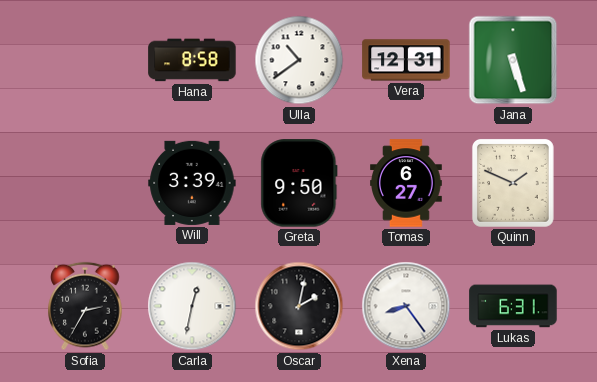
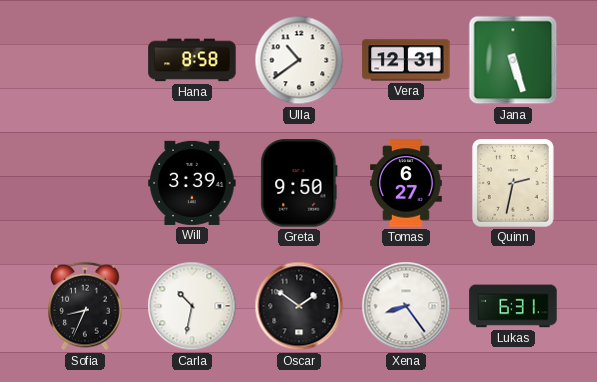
Quinn: 1:49 -> 2:32 (513, 183)
Sofia: 2:35 -> 8:34 (85, 306)
Carla: 12:32 -> 10:32 (192, 306)
Oscar: 2:02 -> 1:51 (299, 306)
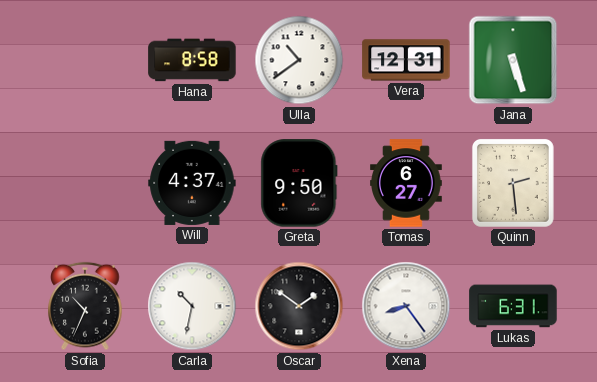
Will: 3:39 -> 4:37 (192, 183)
Quinn: 2:32 -> 2:29 (513, 183)
Sofia: 8:34 -> 10:34 (85, 306)
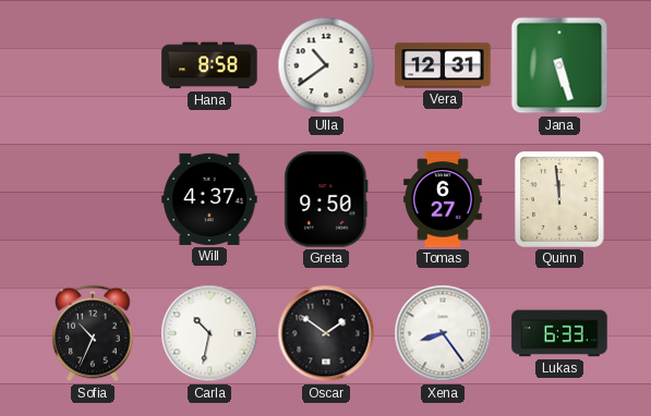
Quinn: 2:29 -> 11:59 (559, 199)
Lukas: 6:31 -> 6:33 (559, 333)
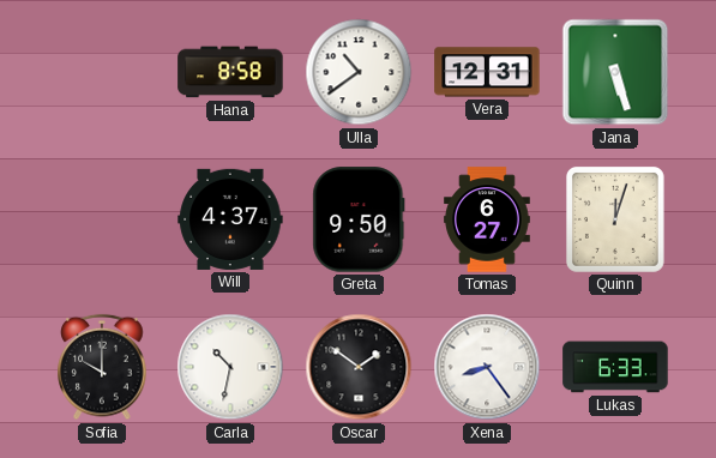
Quinn: 11:59 -> 12:03 (615, 219)
Sofia: 10:34 -> 10:00 (102, 367)
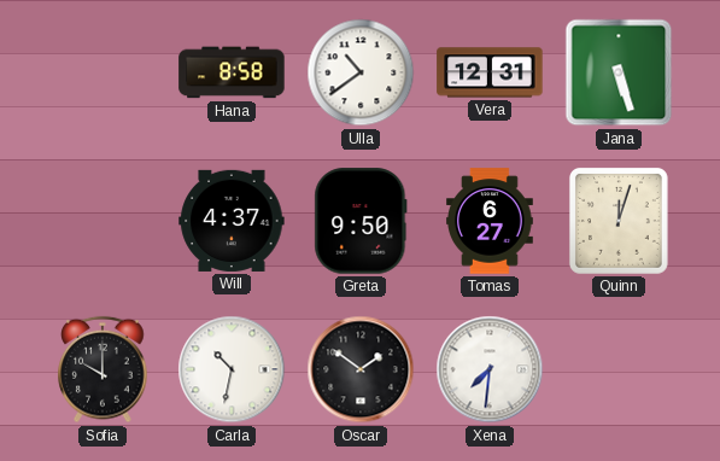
Xena: 8:24 -> 7:31 (490, 369)
Lukas: 6:33 -> none (615, 367)
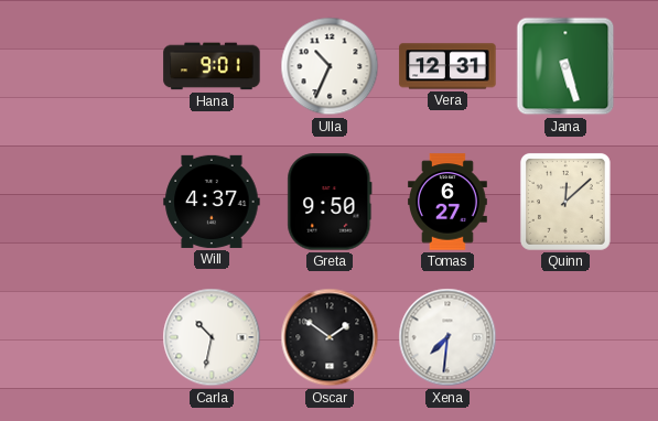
Hana: 8:58 -> 9:01 (212, 66)
Ulla: 10:39 -> 10:34 (330, 66)
Quinn: 12:03 -> 12:08 (565, 202)
Sofia: 10:00 -> none (103, 369)
